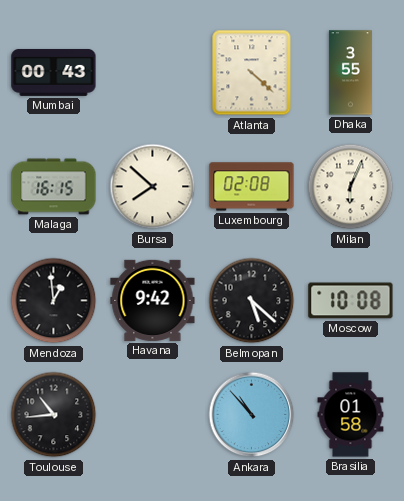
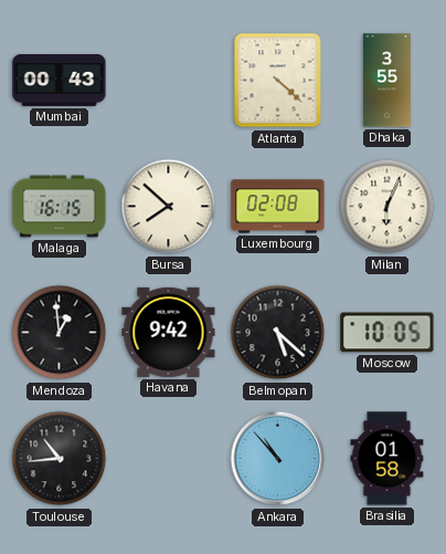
Moscow: 10:08 -> 10:05 (387, 333)
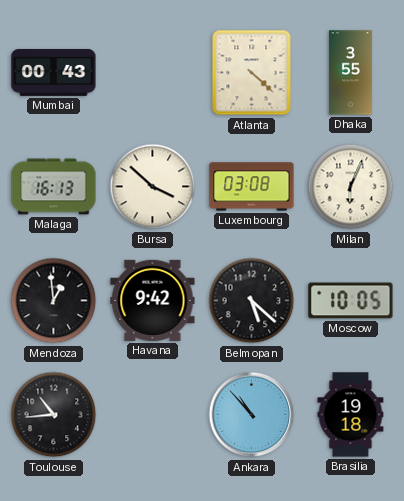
Malaga: 16:15 -> 16:13 (54, 187)
Bursa: 7:52 -> 3:52 (153, 187)
Luxembourg: 02:08 -> 03:08 (252, 187)
Brasilia: 01:58 -> 19:18 (351, 415)
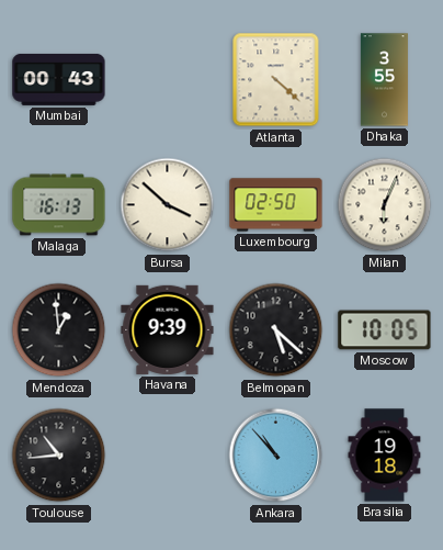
Luxembourg: 03:08 -> 02:50 (276, 205)
Havana: 9:42 -> 9:39 (168, 329)
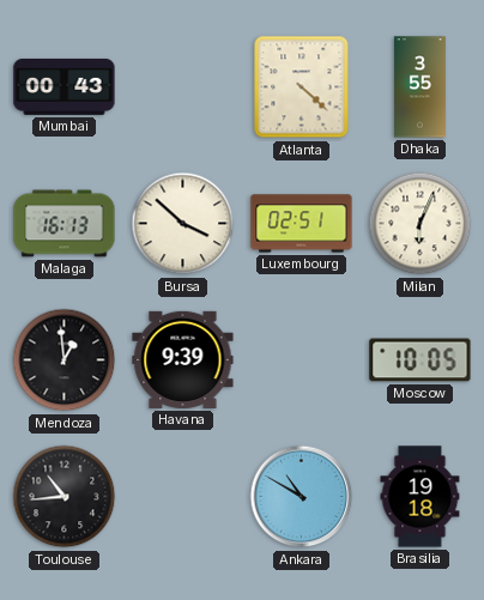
Luxembourg: 02:50 -> 02:51 (302, 224)
Belmopan: 5:22 -> none (276, 330)
Ankara: 10:53 -> 10:50 (302, 497)
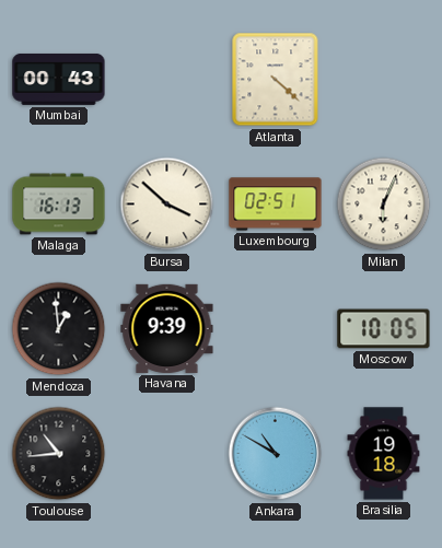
Dhaka: 3:55 -> none (419, 87)
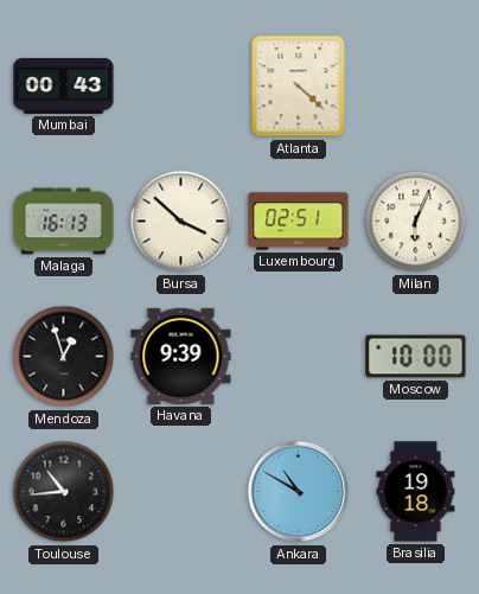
Mendoza: 12:59 -> 12:57 (64, 357)
Moscow: 10:05 -> 10:00 (416, 357)
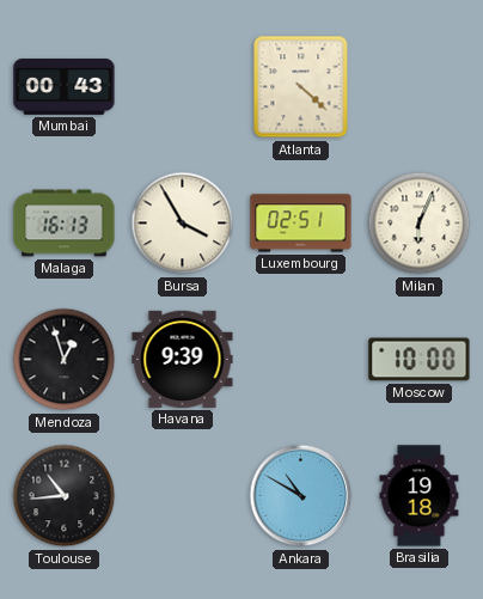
Bursa: 3:52 -> 3:55 (183, 224)
